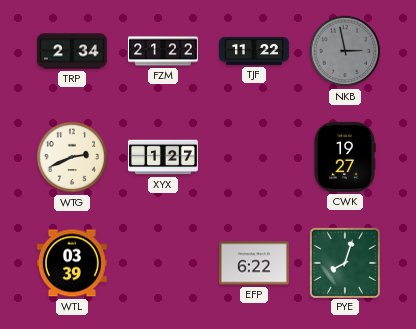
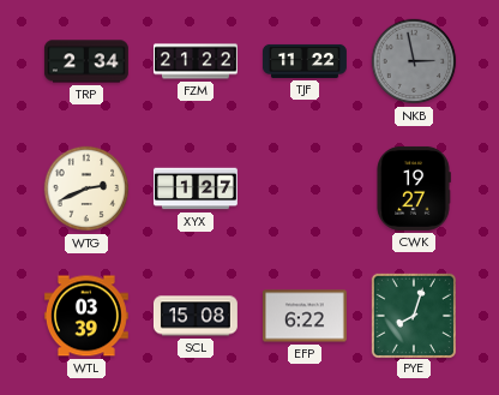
SCL: none -> 15:08 (196, 316)
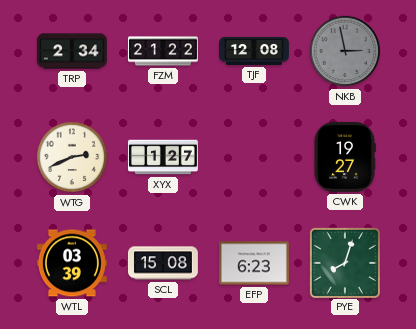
TJF: 11:22 -> 12:08 (254, 51)
EFP: 6:22 -> 6:23 (254, 263)
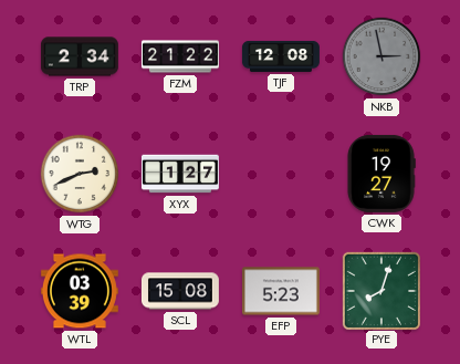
EFP: 6:23 -> 5:23 (281, 291)
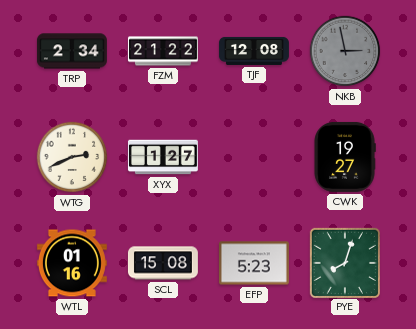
WTL: 03:39 -> 01:16 (72, 263)
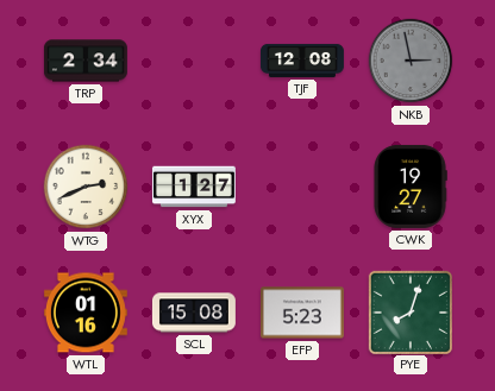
FZM: 21:22 -> none (163, 51)
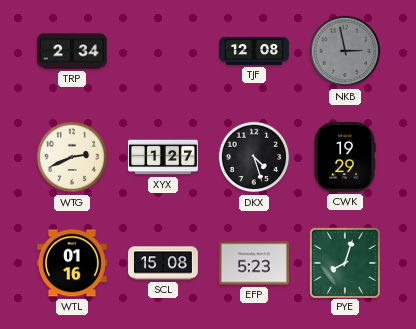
DKX: none -> 4:27 (254, 157)
CWK: 19:27 -> 19:29 (345, 157)
